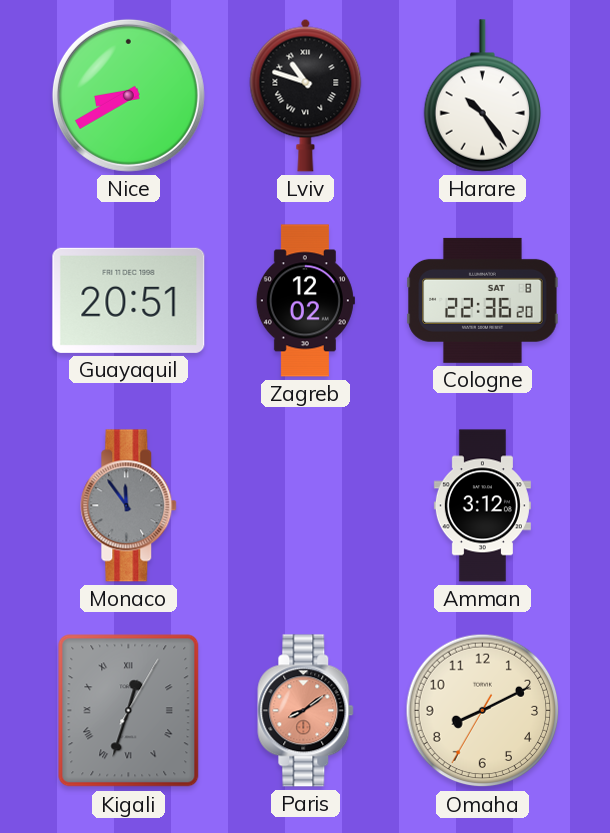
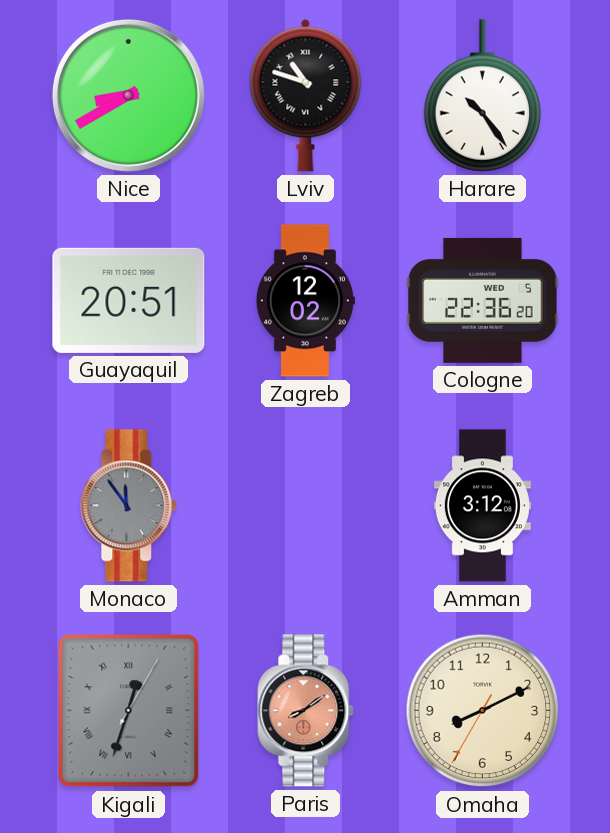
Cologne date: SAT 8 -> WED 5 (483, 300)
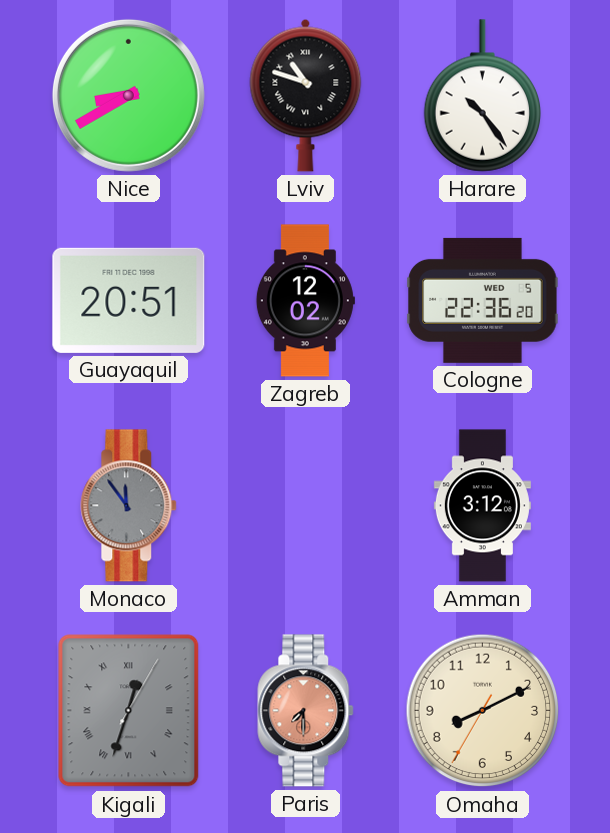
Paris: 8:09 -> 7:30 (306, 711)
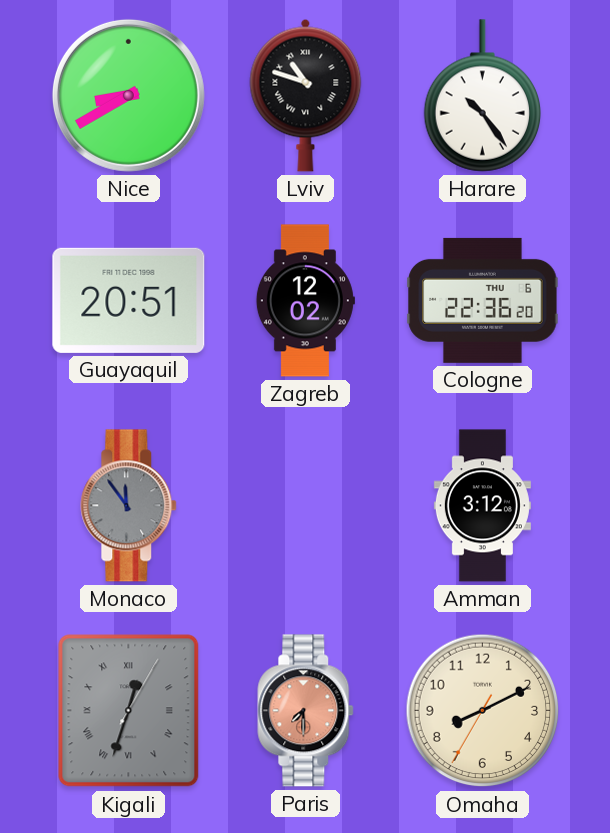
Cologne date: WED 5 -> THU 6 (483, 300)
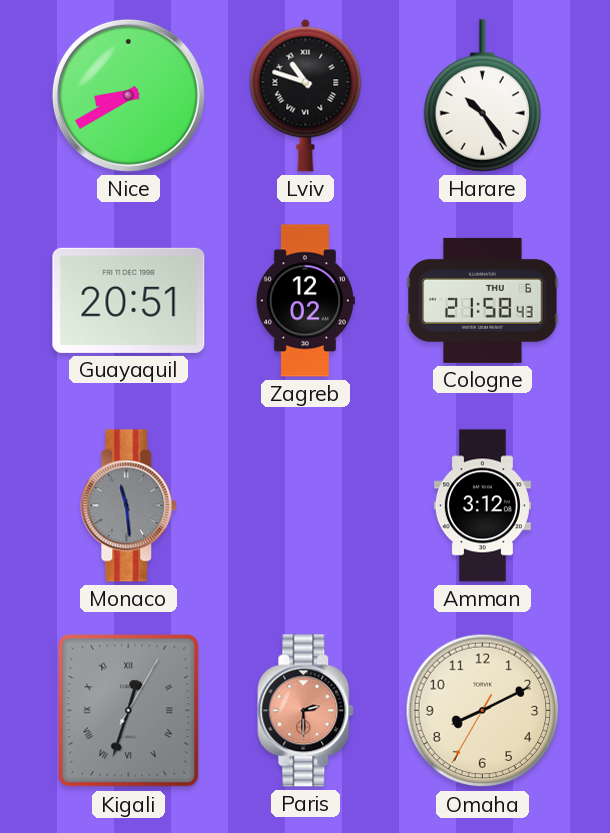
Cologne: 22:36 -> 21:58 (483, 300)
Monaco: 11:54 -> 11:29 (129, 506)
Paris: 7:30 -> 2:30 (306, 711)
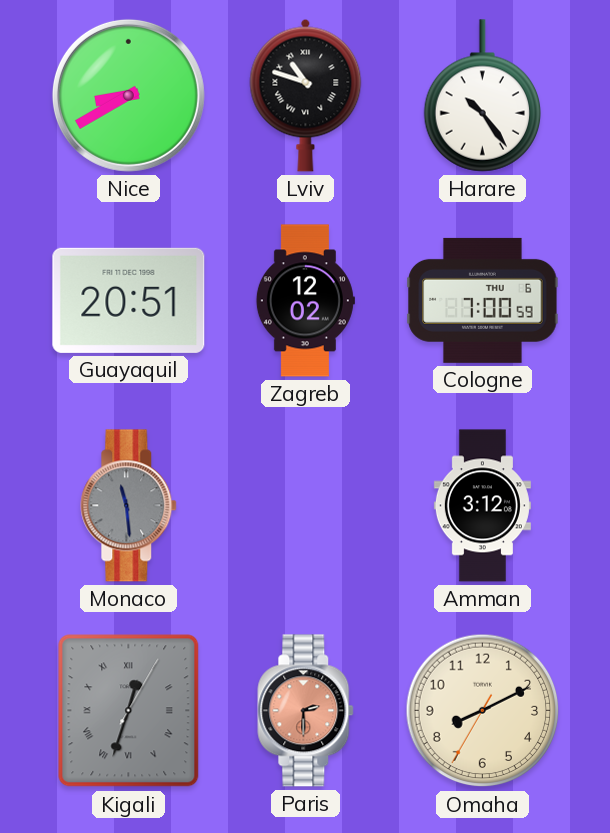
Cologne: 21:58 -> 7:00 (483, 300)
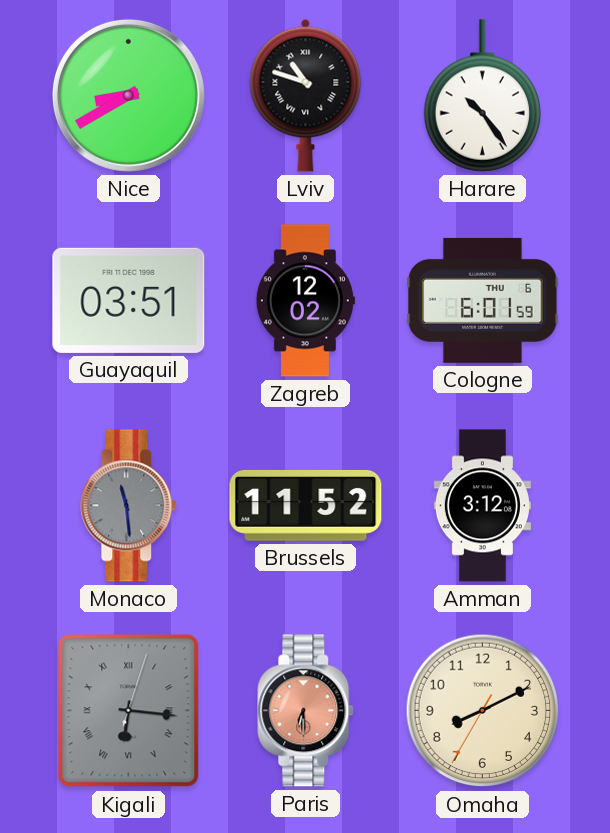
Guayaquil: 20:51 -> 03:51 (129, 300)
Cologne: 7:00 -> 6:01 (483, 300)
Brussels: none -> 11:52 (306, 505)
Kigali: 12:33 -> 6:16 (129, 711)
Paris: 2:30 -> 6:30 (306, 711)
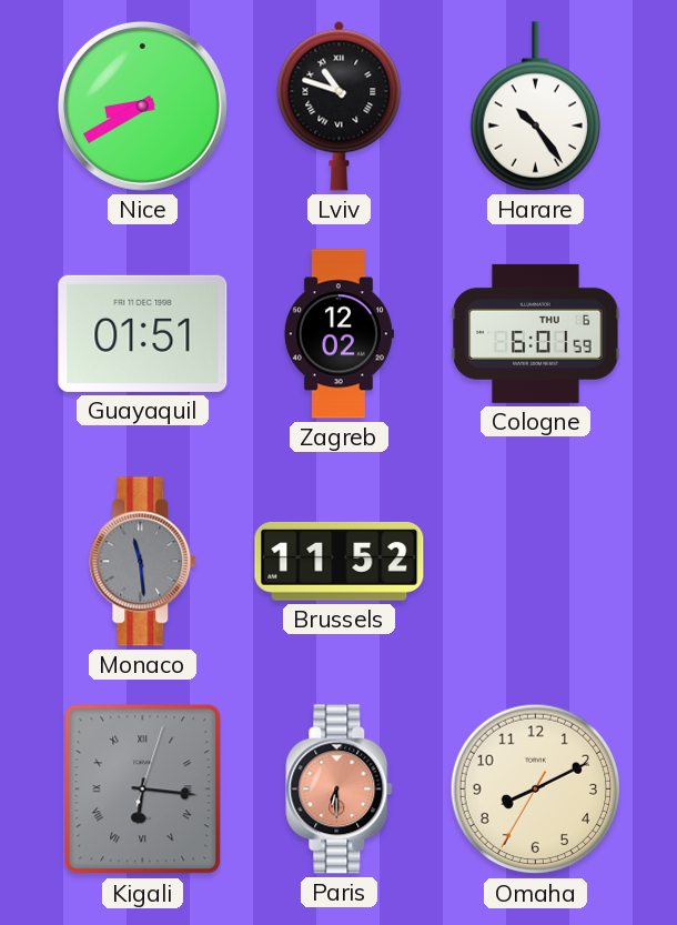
Guayaquil: 03:51 -> 01:51 (143, 333)
Amman: 3:12 -> none (482, 506)
